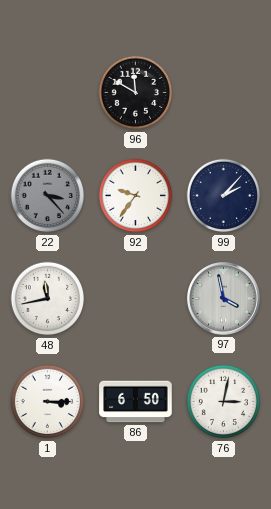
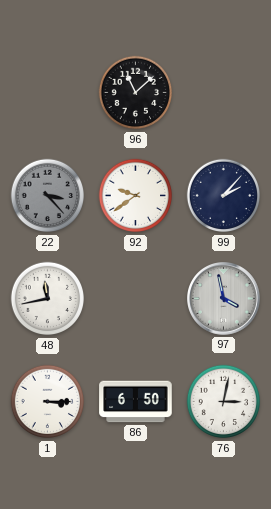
96: 11:50 -> 11:08 (136, 93)
92: 9:36 -> 9:39 (136, 196)
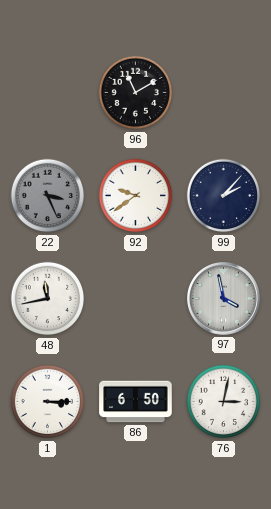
96: 11:08 -> 11:10 (136, 93)
22: 3:23 -> 3:26 (48, 196)
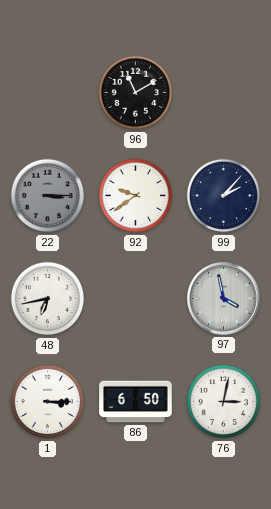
22: 3:26 -> 3:15 (48, 196)
48: 11:43 -> 6:43 (48, 299)
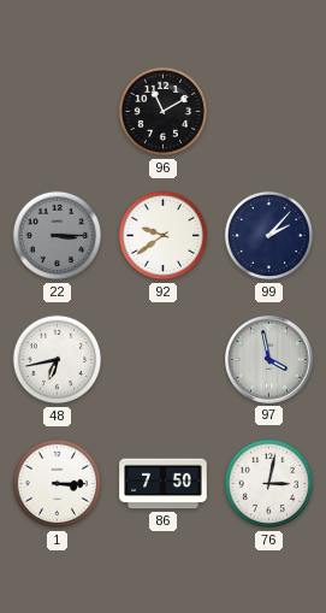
86: 6:50 -> 7:50 (164, 484)
